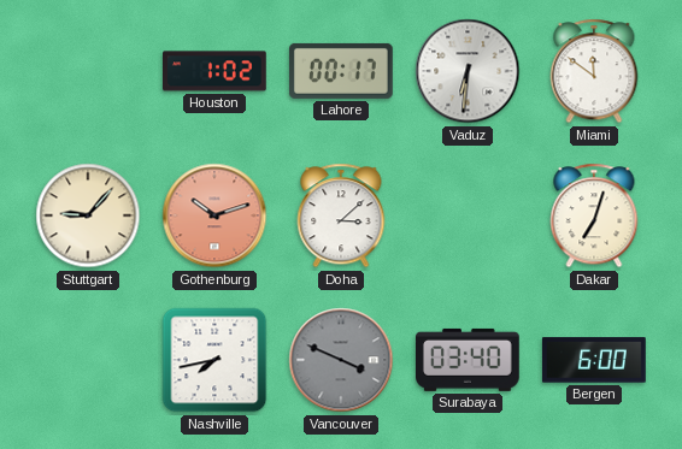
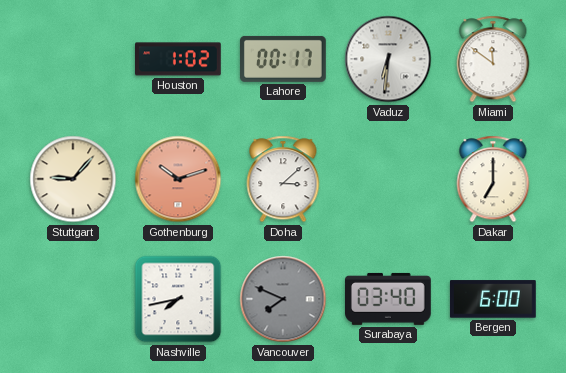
Dakar: 7:03 -> 7:00 (493, 179)
Vancouver: 3:49 -> 7:49 (283, 299)
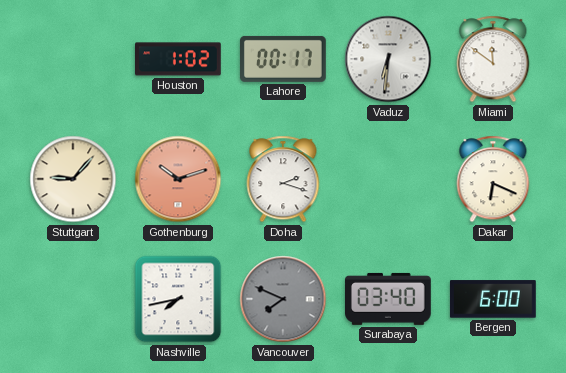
Doha: 3:08 -> 2:18 (283, 179)
Dakar: 7:00 -> 6:19 (493, 179)
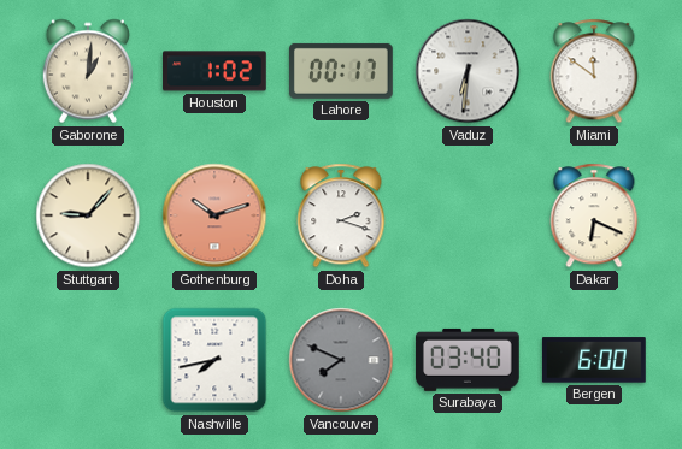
Gaborone: none -> 1:01 (87, 71)
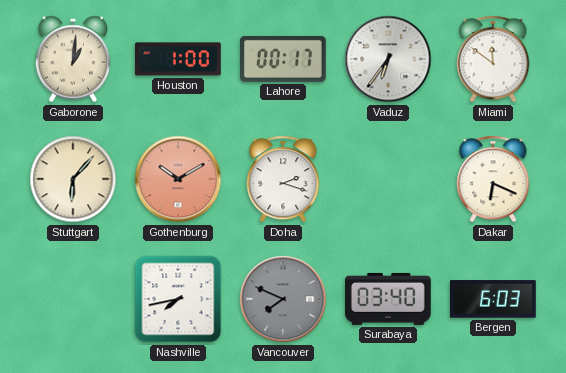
Houston: 1:02 -> 1:00 (179, 59)
Vaduz: 6:31 -> 6:36 (388, 59)
Stuttgart: 9:07 -> 6:07 (73, 179)
Gothenburg: 10:12 -> 10:10 (178, 179)
Bergen: 6:00 -> 6:03 (493, 299)
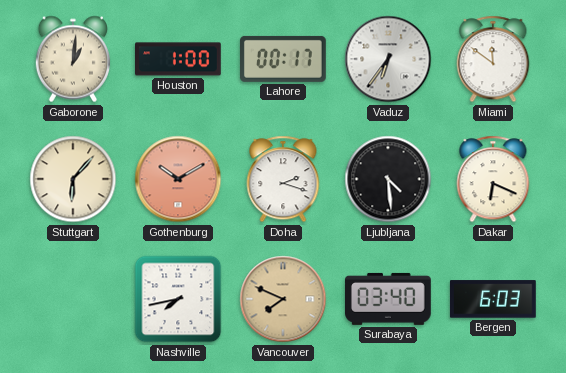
Ljubljana: none -> 4:29 (388, 179)
Vancouver dial: grey -> champagne (283, 299)
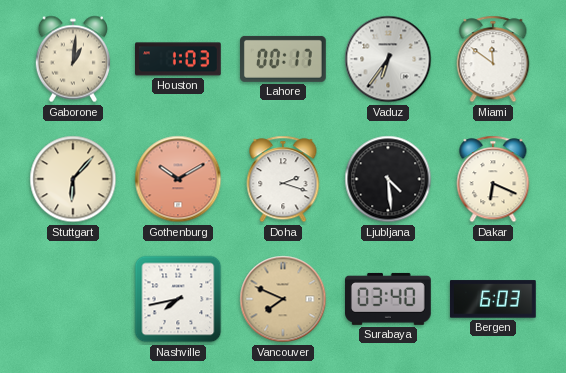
Houston: 1:00 -> 1:03 (179, 59)
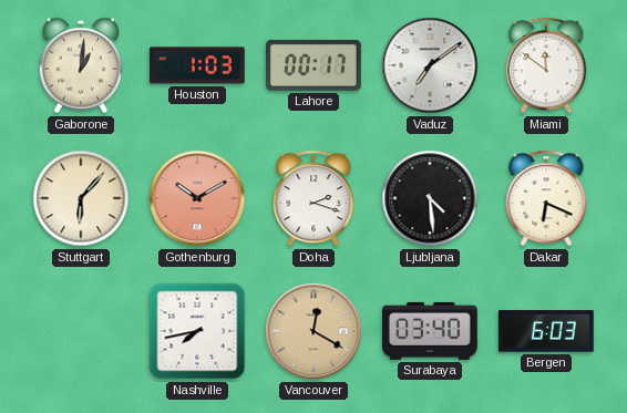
Vaduz: 6:36 -> 7:09 (430, 65)
Vancouver: 7:49 -> 12:20 (313, 331)
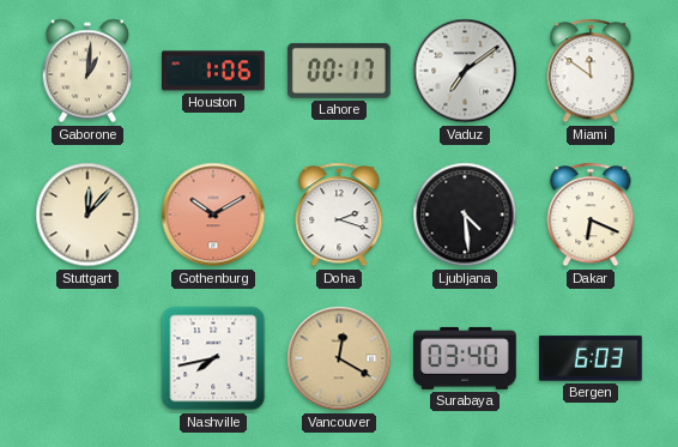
Houston: 1:03 -> 1:06 (214, 71)
Stuttgart: 6:07 -> 12:07 (87, 215)
